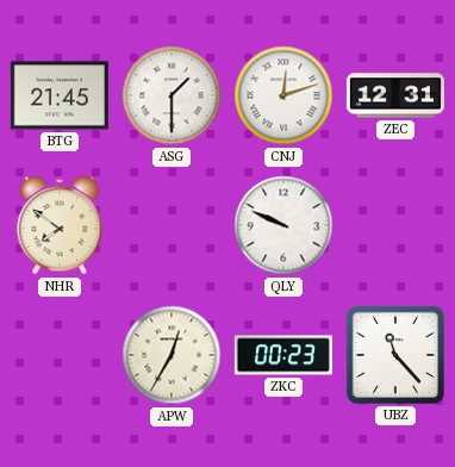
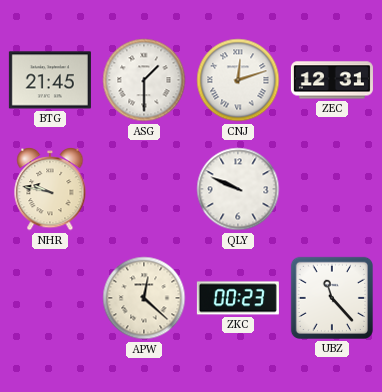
NHR: 7:51 -> 9:47 (50, 190)
APW: 12:35 -> 12:22 (144, 298)
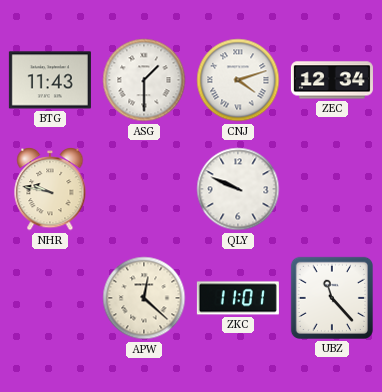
BTG: 21:45 -> 11:43 (50, 80)
CNJ: 12:12 -> 4:12 (238, 80)
ZEC: 12:31 -> 12:34 (332, 80)
ZKC: 00:23 -> 11:01 (238, 298)
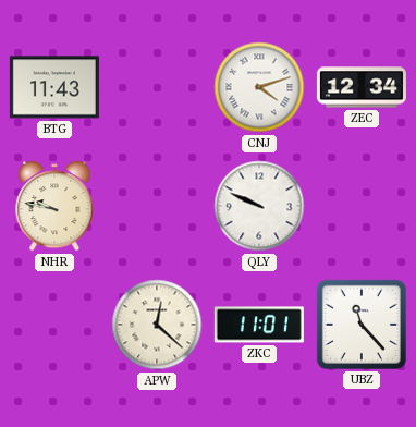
ASG: 1:30 -> none (144, 80)
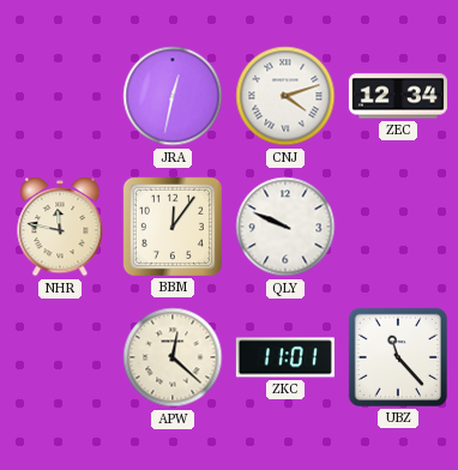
BTG: 11:43 -> none (54, 87)
JRA: none -> 12:32 (173, 96)
NHR: 9:47 -> 11:47 (60, 228)
BBM: none -> 12:06 (173, 227)
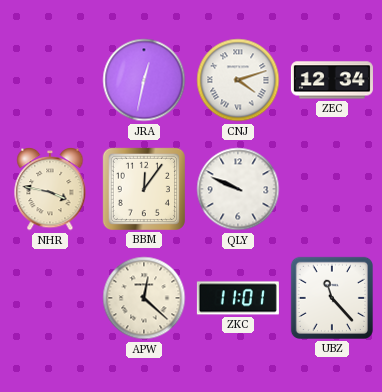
NHR: 11:47 -> 3:47 (50, 190)
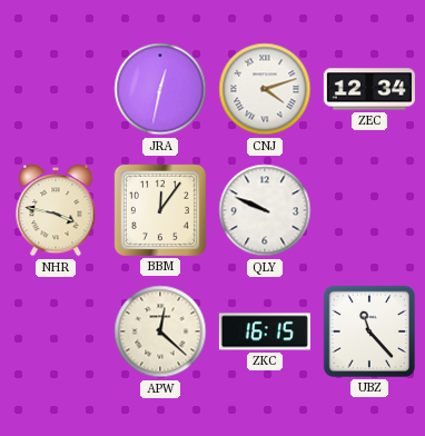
ZKC: 11:01 -> 16:15 (265, 331)
